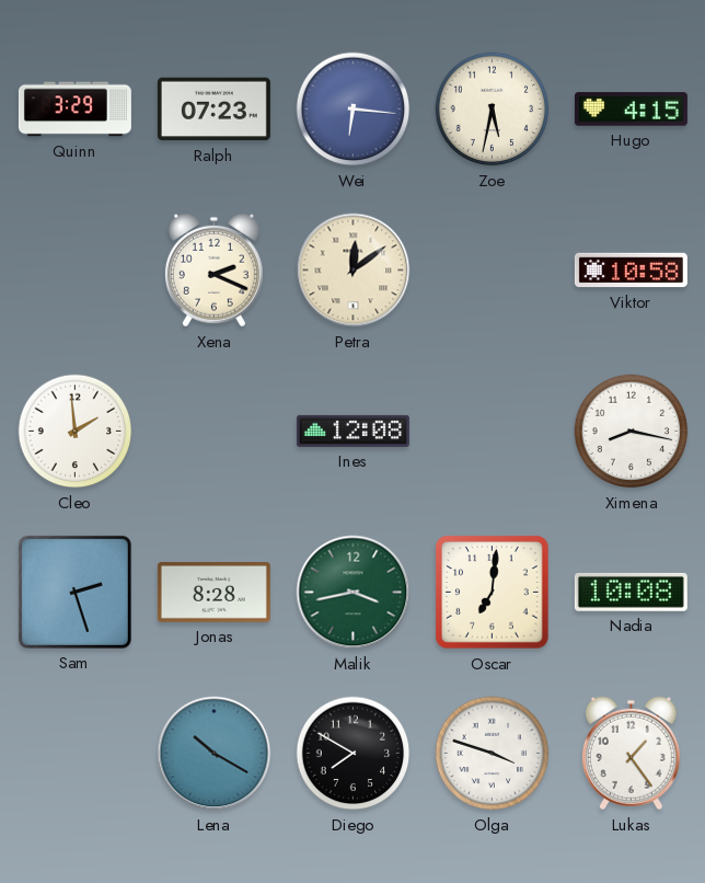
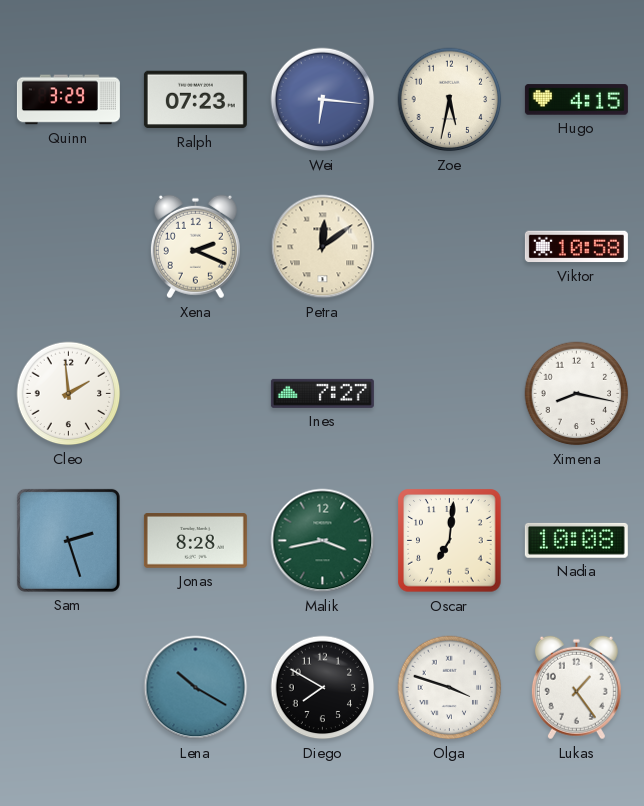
Ines: 12:08 -> 7:27 (322, 393)
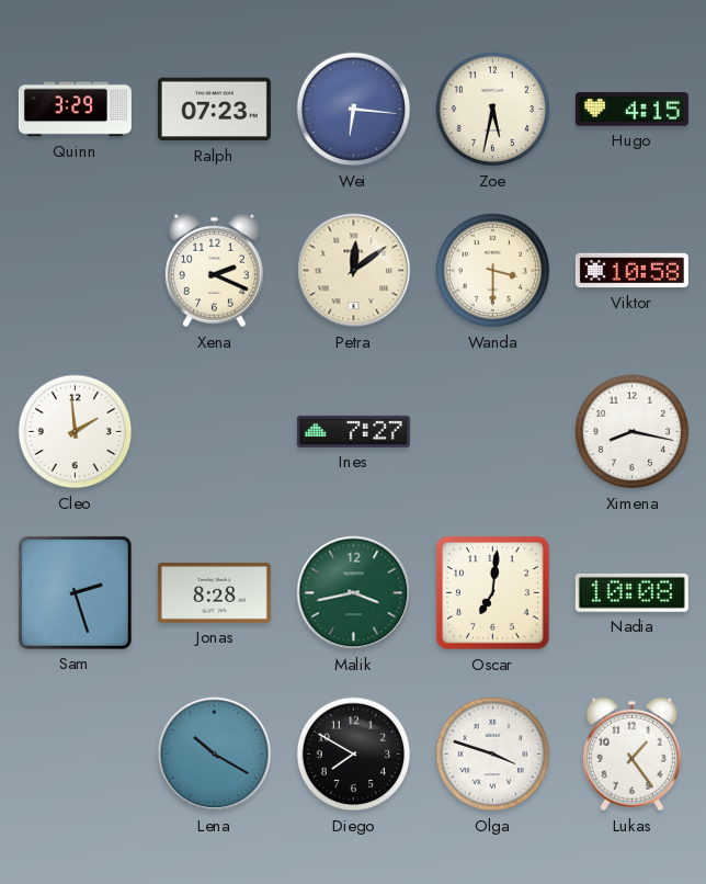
Wanda: none -> 3:30 (493, 271)
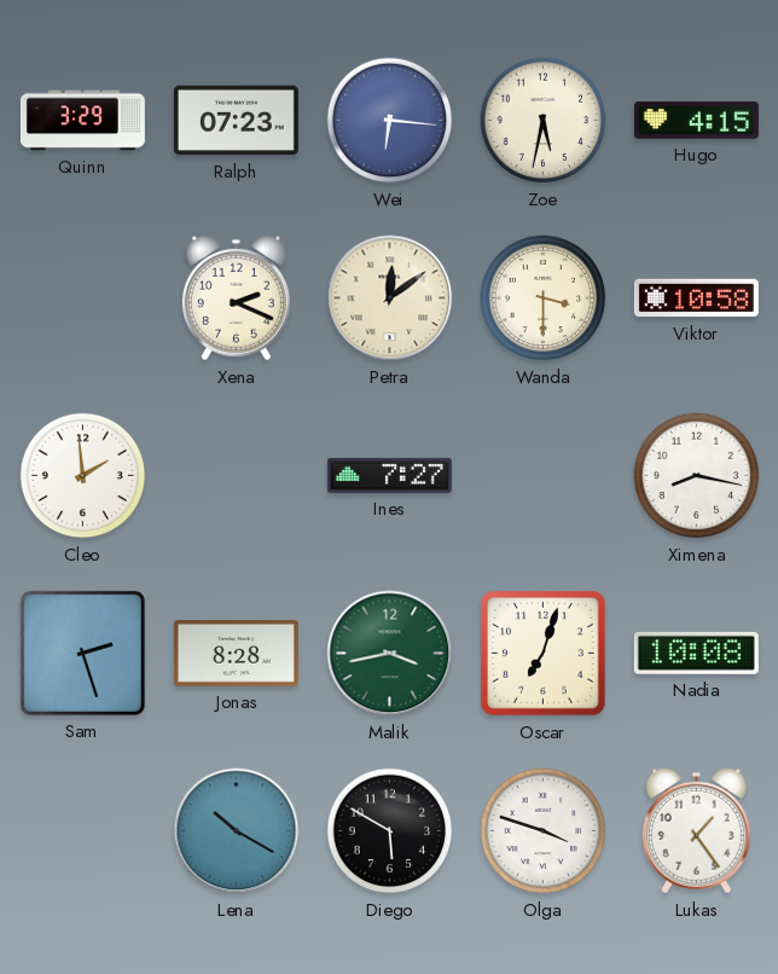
Oscar: 7:01 -> 7:03 (544, 654)
Diego: 7:50 -> 5:50 (390, 831)
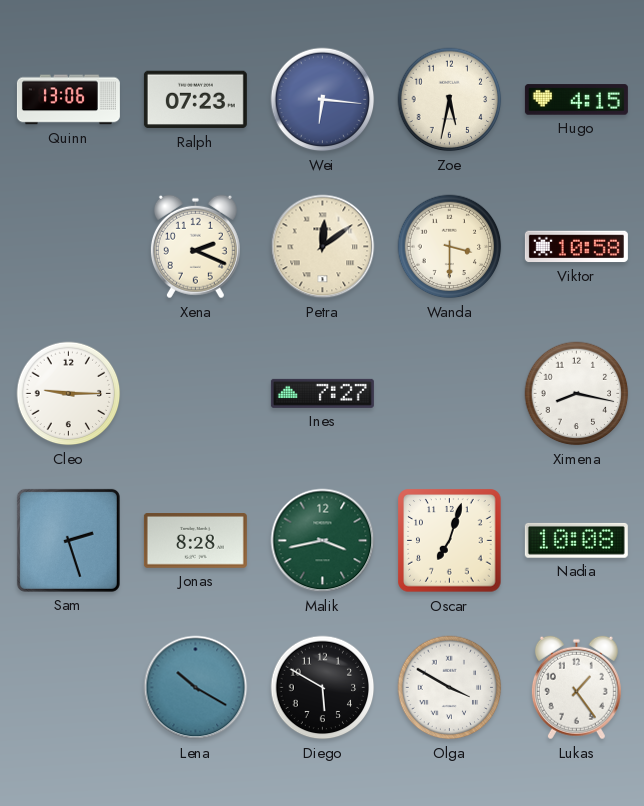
Quinn: 3:29 -> 13:06 (68, 100)
Cleo: 1:59 -> 9:15 (69, 394)
Olga: 3:48 -> 3:50 (450, 688)
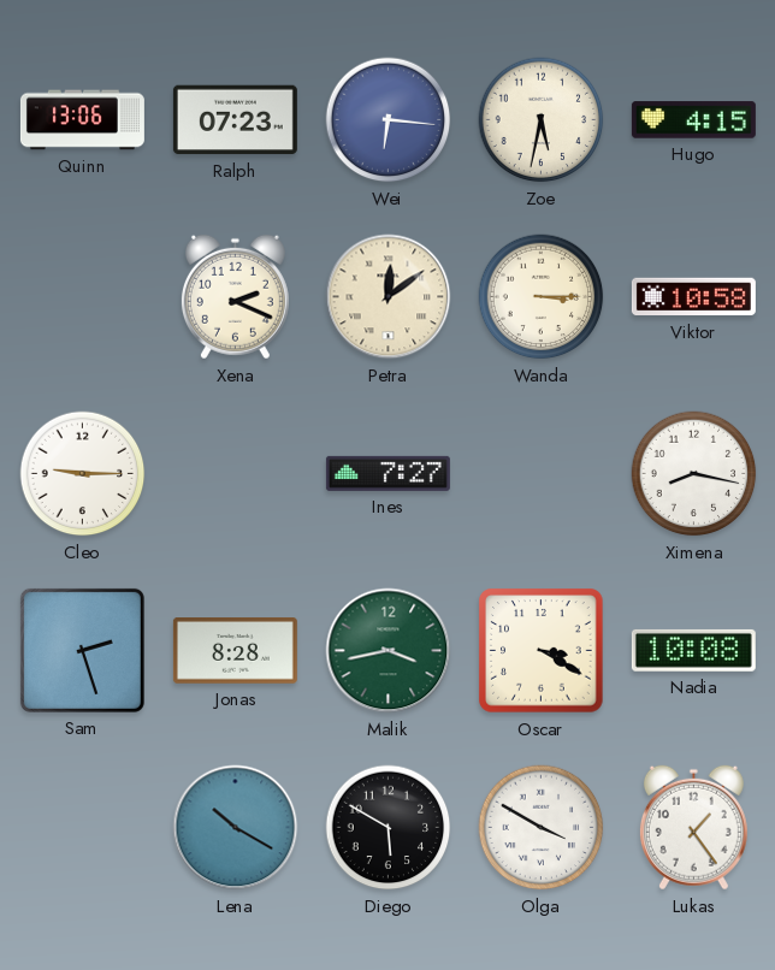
Wanda: 3:30 -> 3:15 (542, 297)
Oscar: 7:03 -> 3:20 (542, 651)
